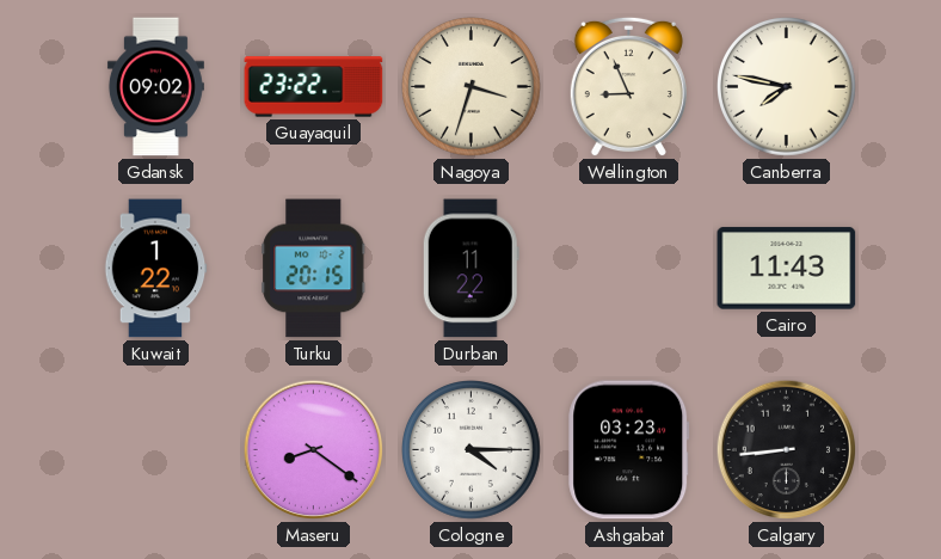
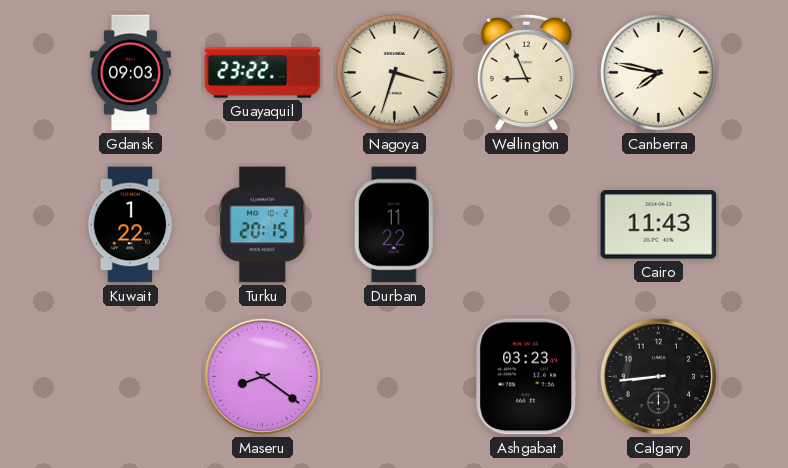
Gdansk: 09:02 -> 09:03 (130, 73)
Cologne: 4:15 -> none (472, 450)
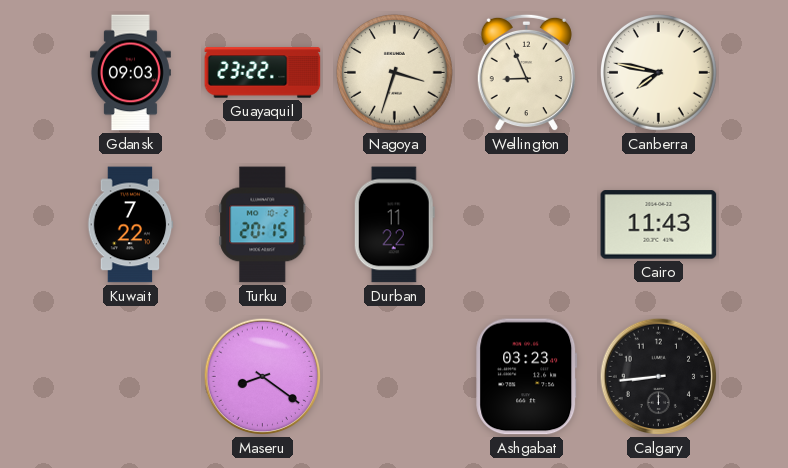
Kuwait: 1:22 -> 7:22 (130, 225)
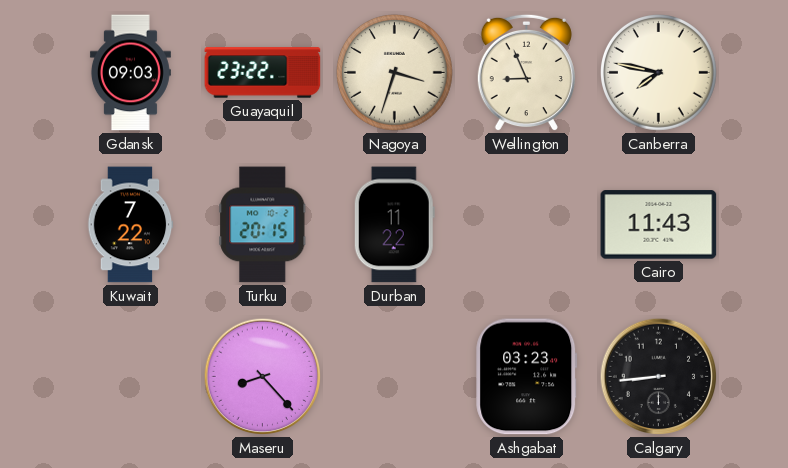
Maseru: 8:21 -> 8:23 (263, 377)
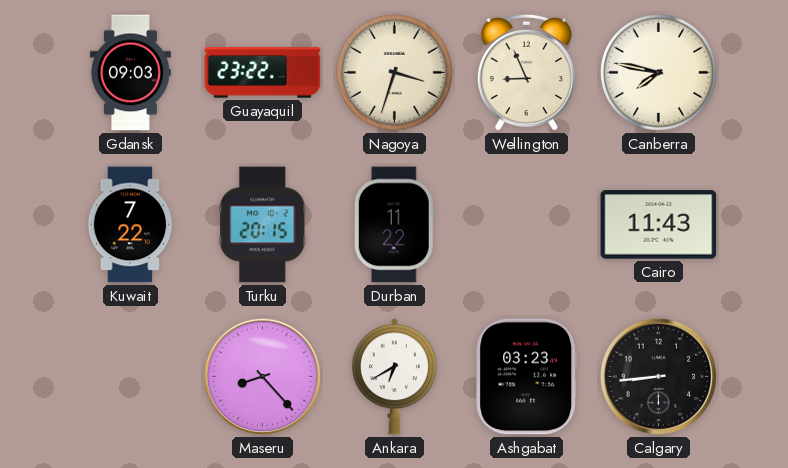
Ankara: none -> 6:40 (394, 377)
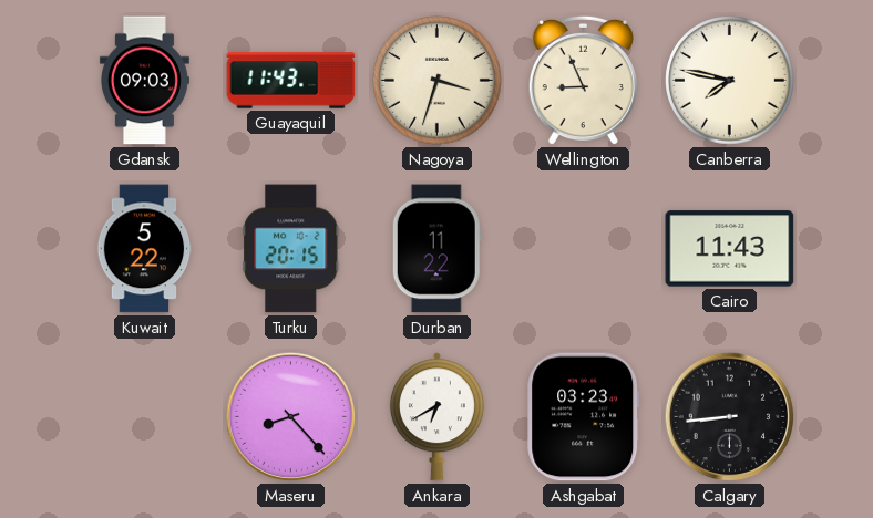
Guayaquil: 23:22 -> 11:43 (291, 81)
Kuwait: 7:22 -> 5:22 (144, 249)
